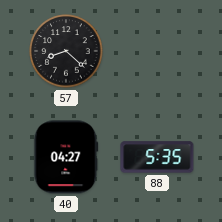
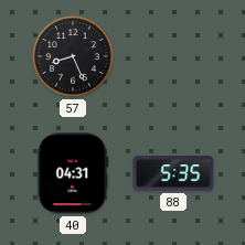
57: 8:22 -> 8:26 (73, 56)
40: 04:27 -> 04:31 (73, 173)
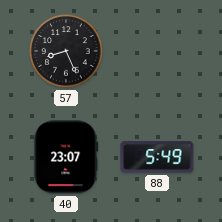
40: 04:31 -> 23:07 (66, 157)
88: 5:35 -> 5:49 (157, 157)
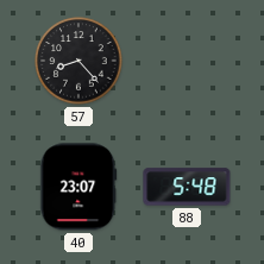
57: 8:26 -> 8:23 (78, 61)
88: 5:49 -> 5:48 (187, 187)
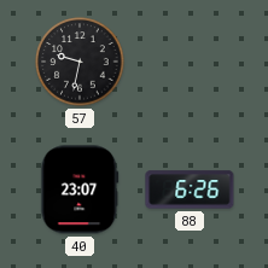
57: 8:23 -> 9:32 (80, 62)
88: 5:48 -> 6:26 (190, 190)
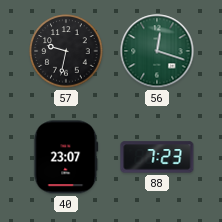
56: none -> 12:18 (157, 51)
88: 6:26 -> 7:23 (157, 157)
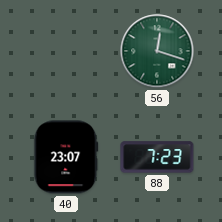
57: 9:32 -> none (66, 51)
